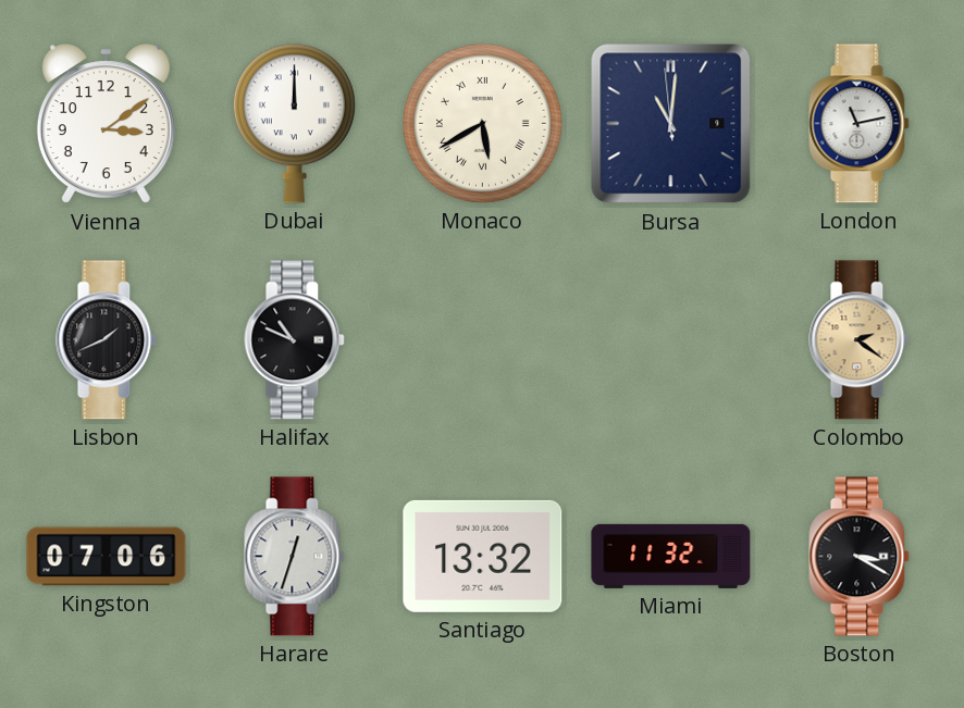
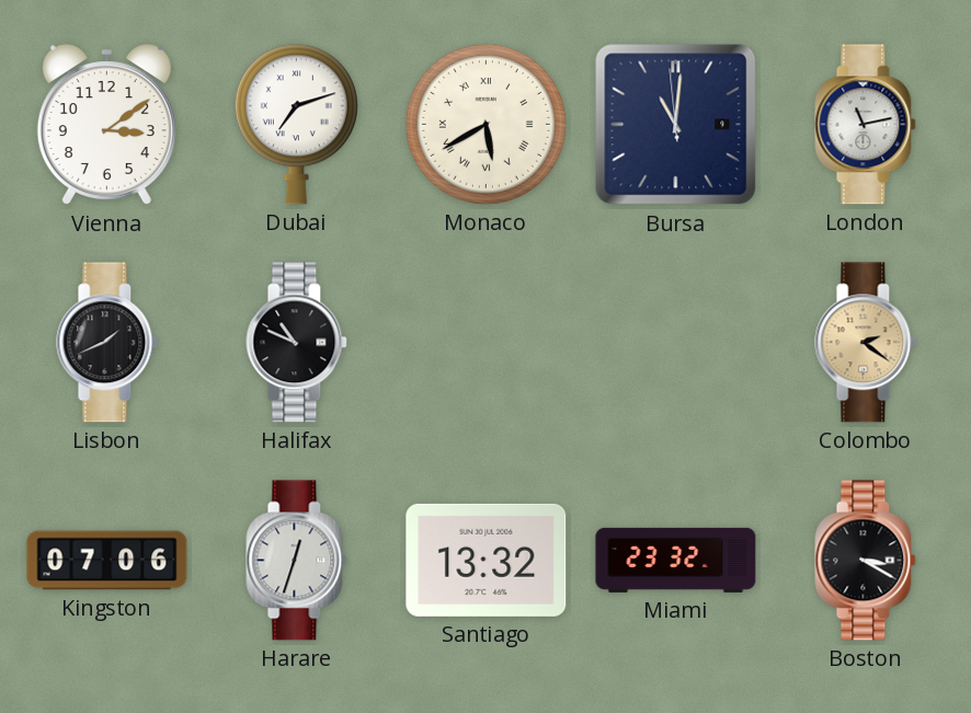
Dubai: 12:00 -> 7:12 (296, 125)
Miami: 11:32 -> 23:32 (676, 560)
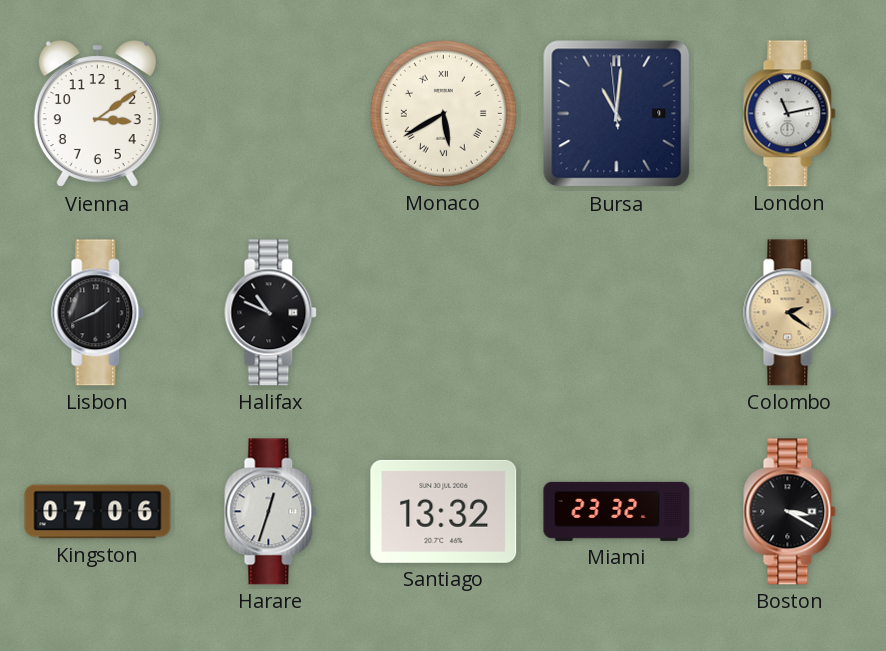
Dubai: 7:12 -> none (296, 125)
